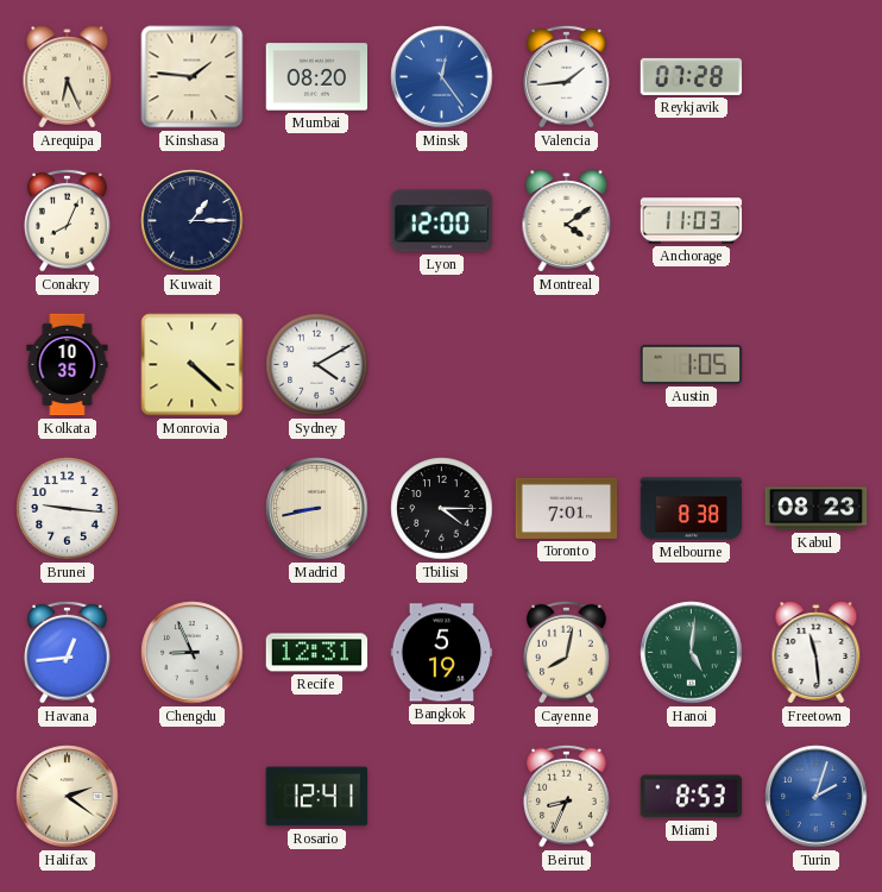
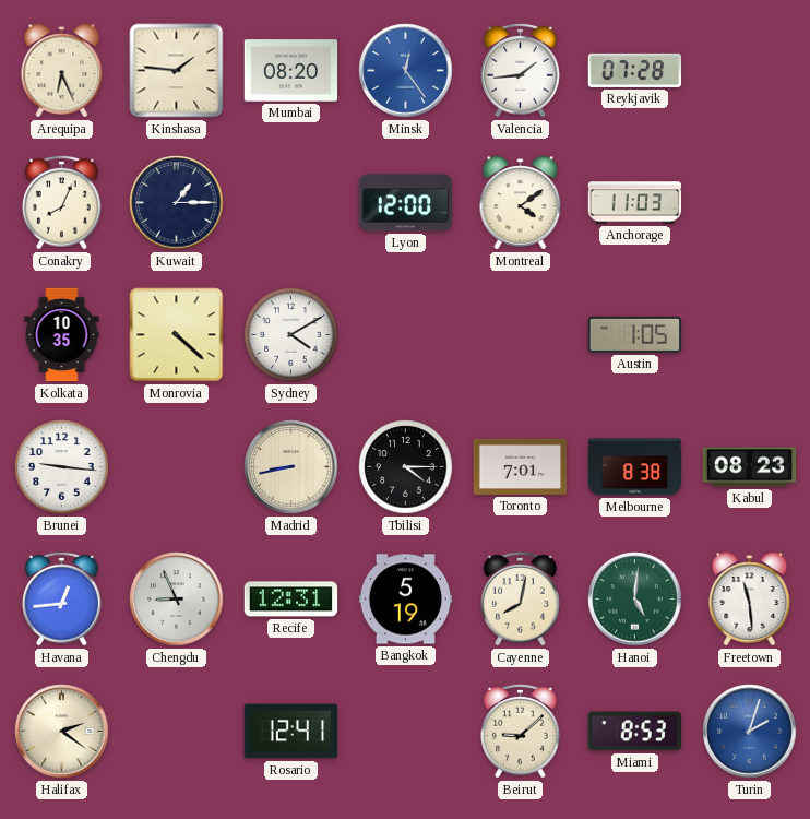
Beirut: 8:34 -> 9:08 (521, 731)
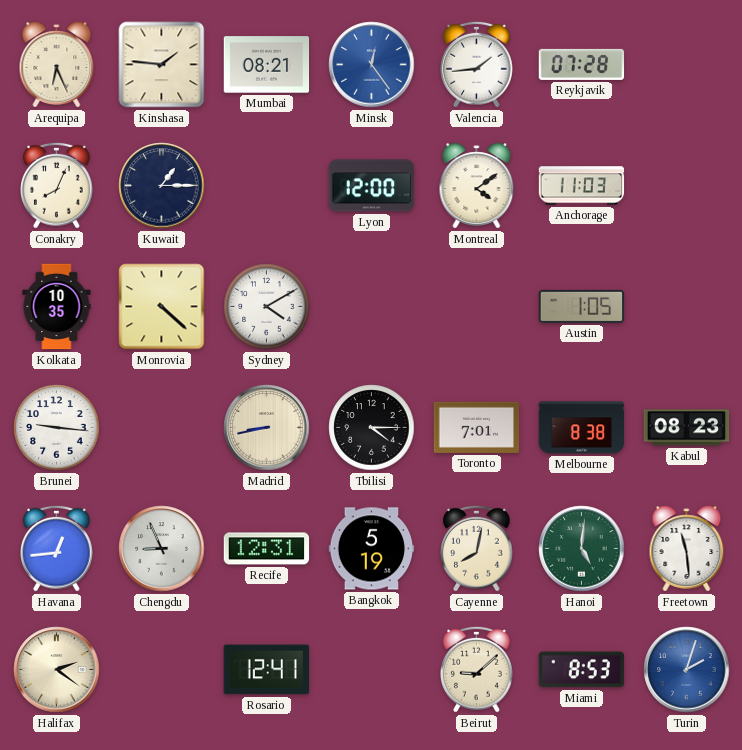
Mumbai: 08:20 -> 08:21 (267, 65)
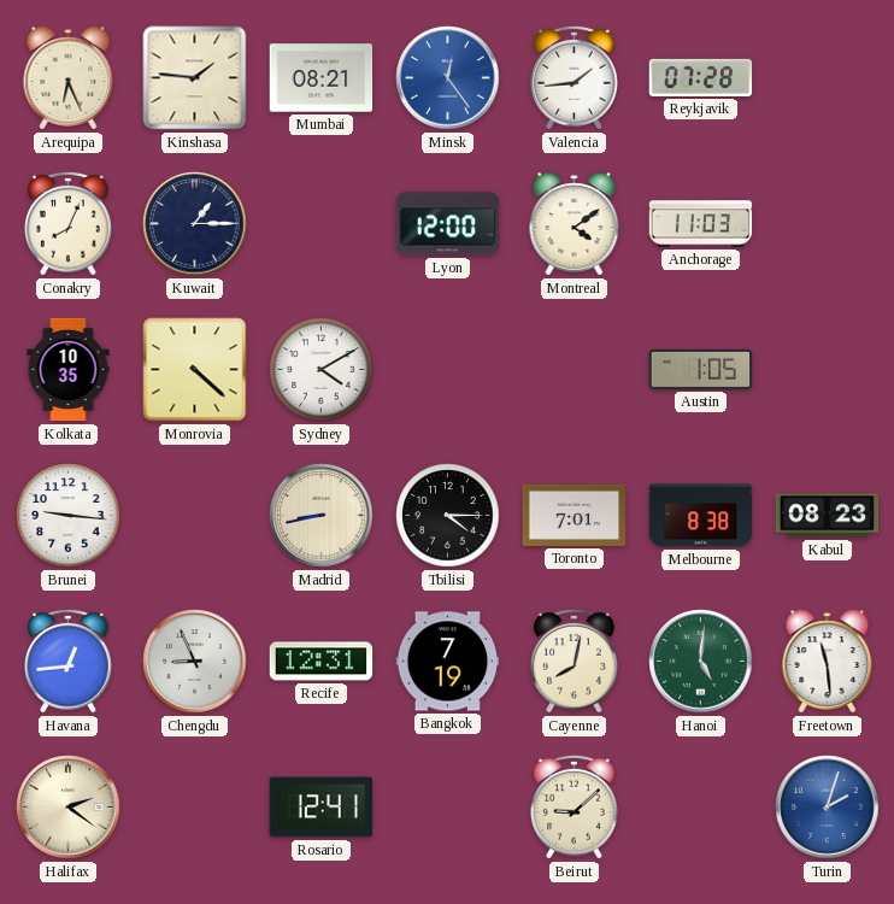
Bangkok: 5:19 -> 7:19 (448, 662)
Miami: 8:53 -> none (581, 670)
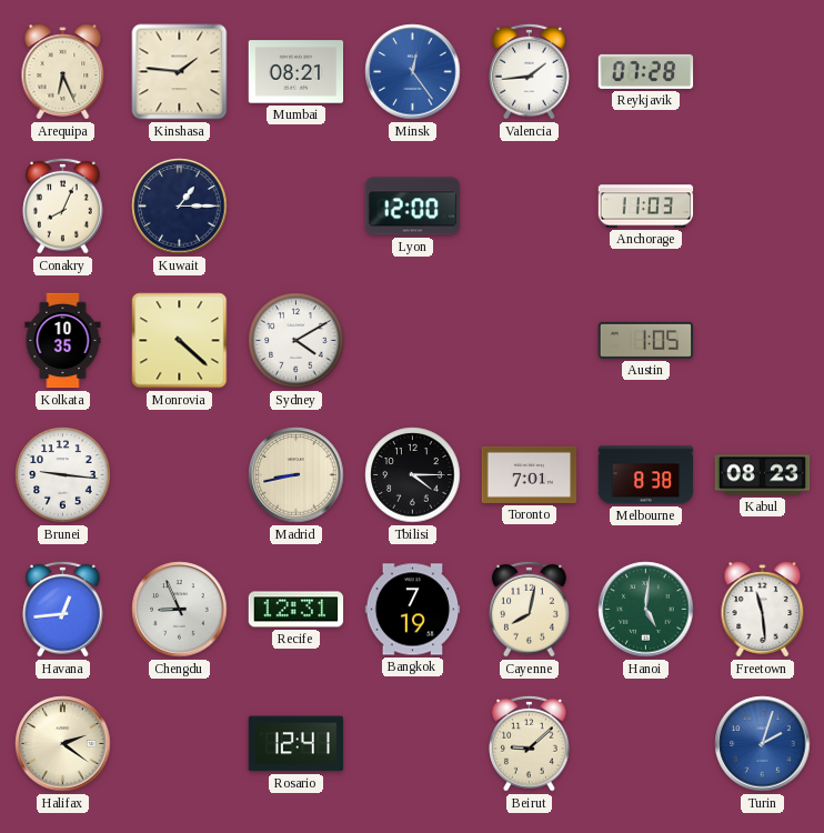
Montreal: 4:09 -> none (575, 224)
